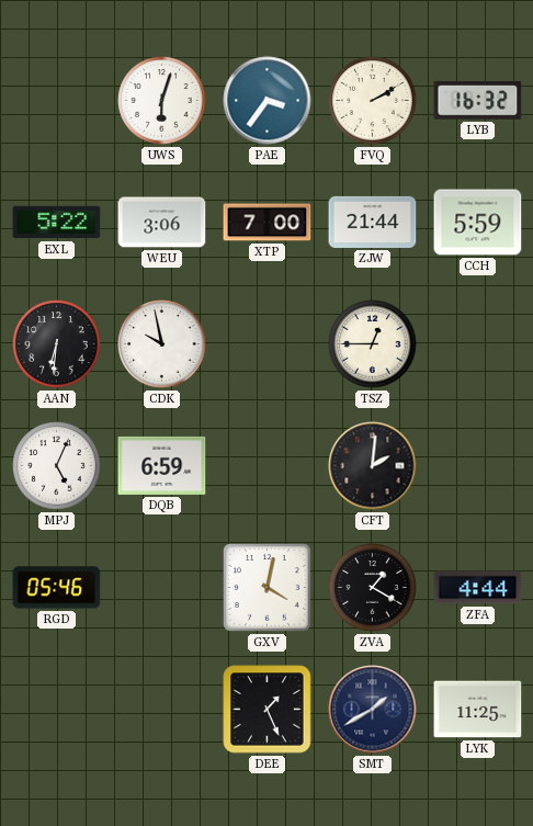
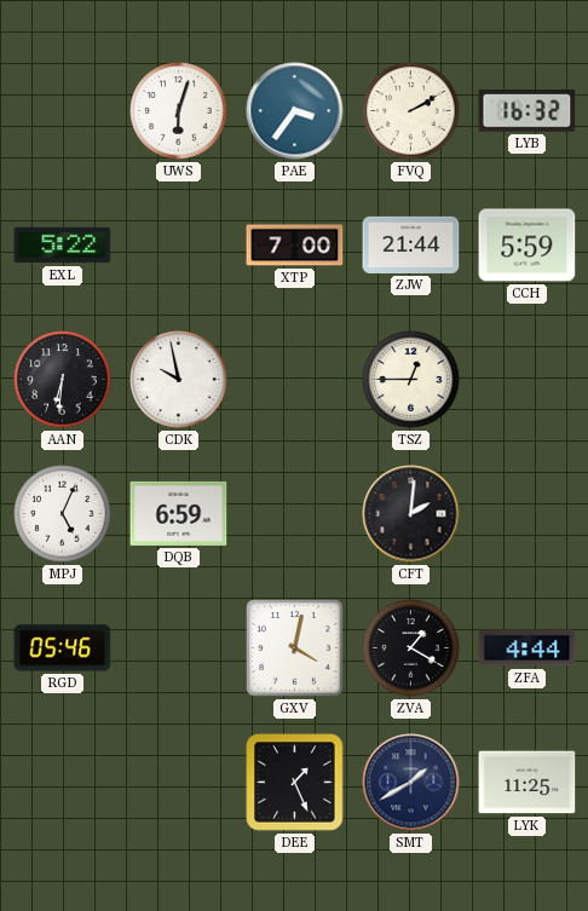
WEU: 3:06 -> none (162, 223)
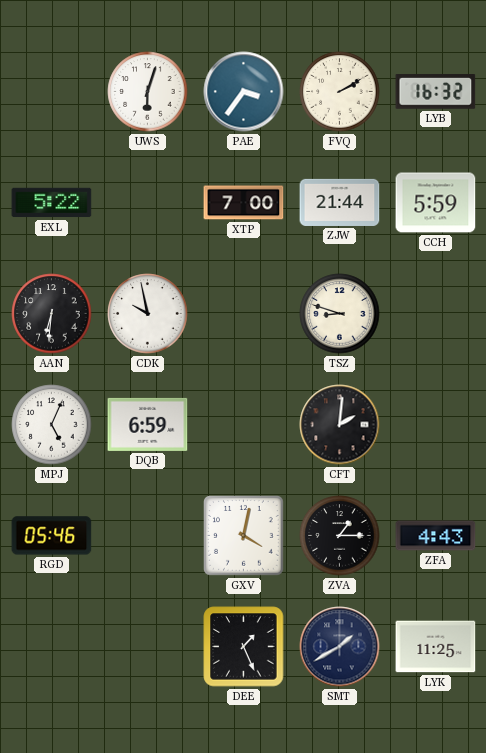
TSZ: 12:45 -> 8:48 (340, 314)
ZVA: 1:20 -> 1:15 (340, 536)
ZFA: 4:44 -> 4:43 (436, 536)
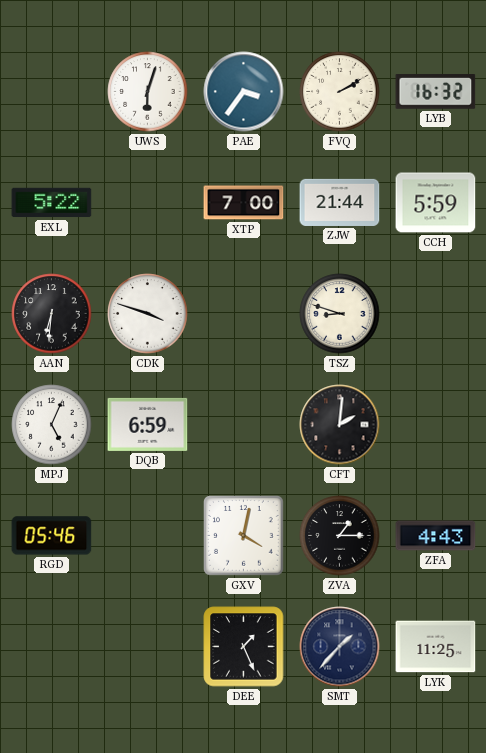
CDK: 9:58 -> 3:48 (148, 314)
SMT: 1:40 -> 1:37 (340, 647)
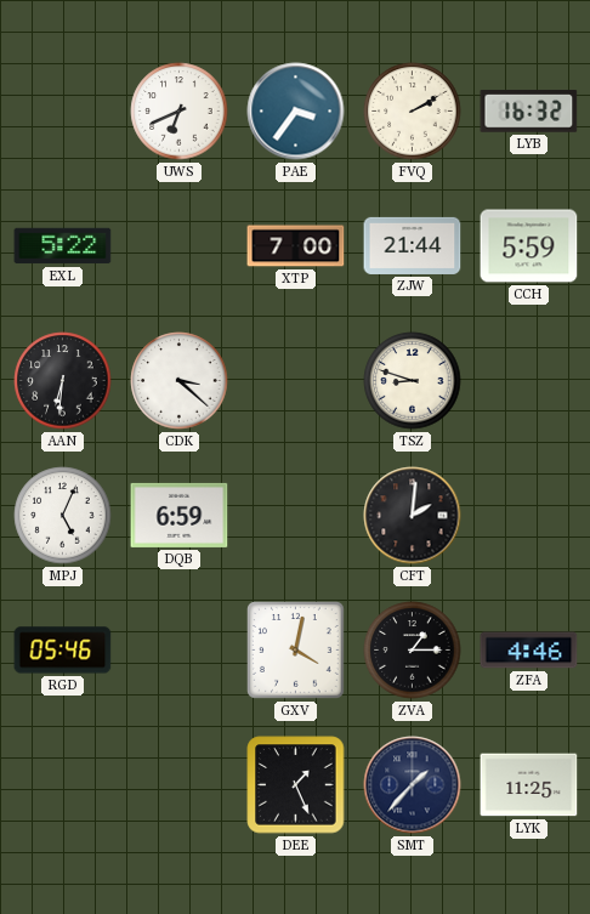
UWS: 6:03 -> 6:41 (180, 112)
CDK: 3:48 -> 3:22 (180, 381)
ZFA: 4:43 -> 4:46 (529, 651)
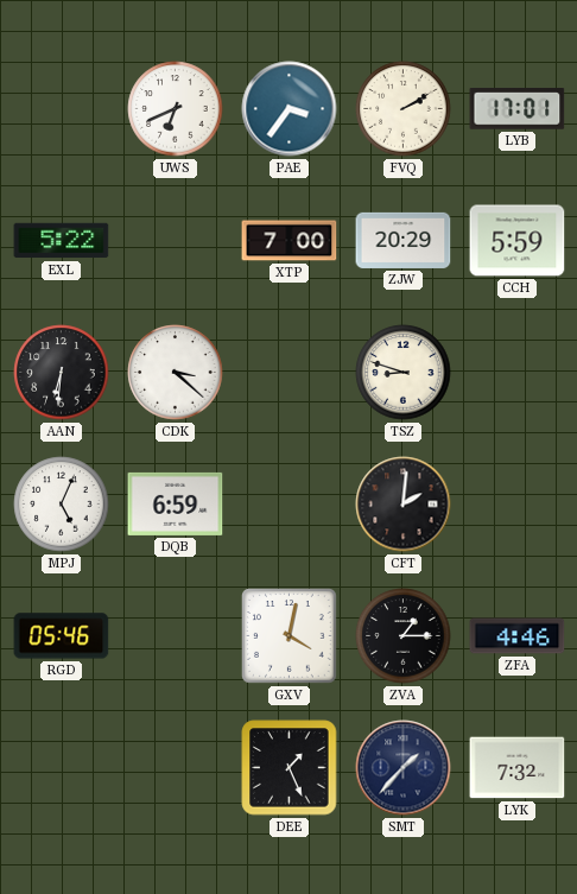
LYB: 16:32 -> 17:01 (518, 109)
ZJW: 21:44 -> 20:29 (404, 240)
LYK: 11:25 -> 7:32 (518, 768)
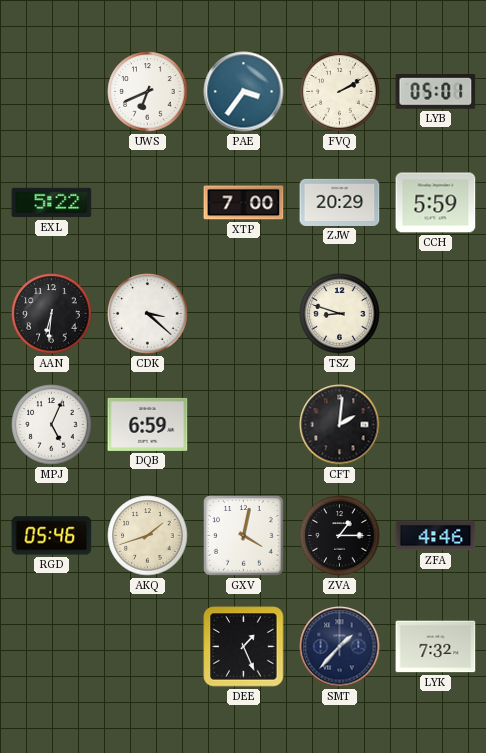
LYB: 17:01 -> 05:01 (436, 92)
AKQ: none -> 1:42 (148, 536)
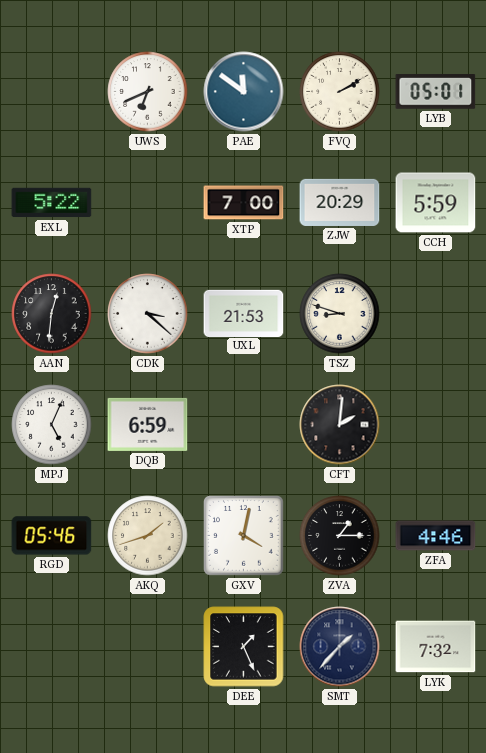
PAE: 3:36 -> 11:51 (244, 92)
AAN: 6:31 -> 12:31 (52, 314)
UXL: none -> 21:53 (244, 313)
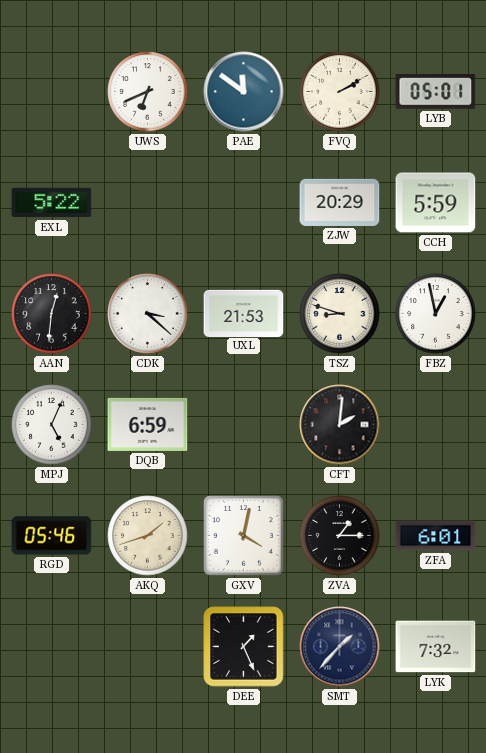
XTP: 7:00 -> none (244, 203)
FBZ: none -> 12:58 (436, 314)
ZFA: 4:46 -> 6:01 (436, 536)
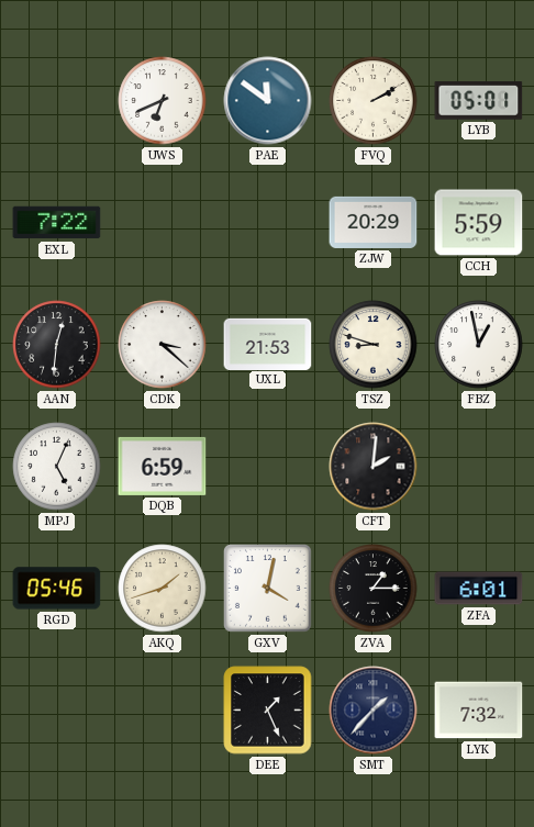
EXL: 5:22 -> 7:22 (57, 223)
